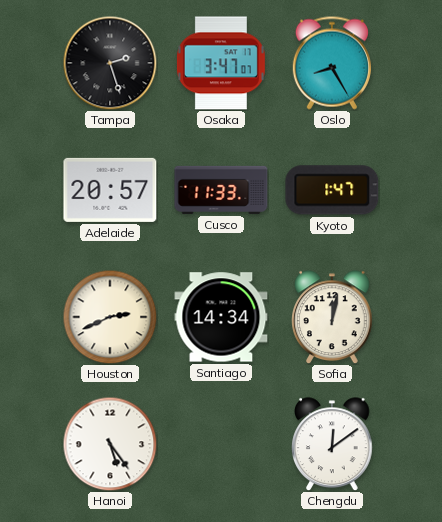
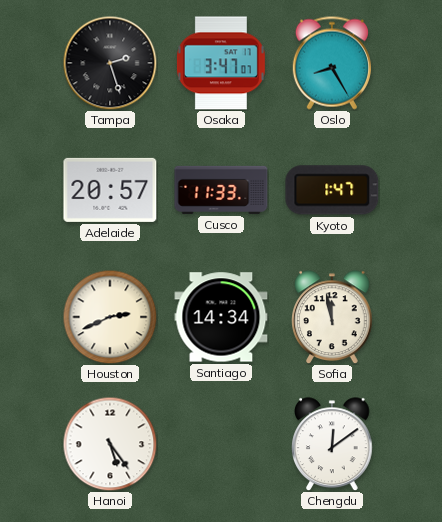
Sofia: 12:02 -> 11:58 (333, 317)
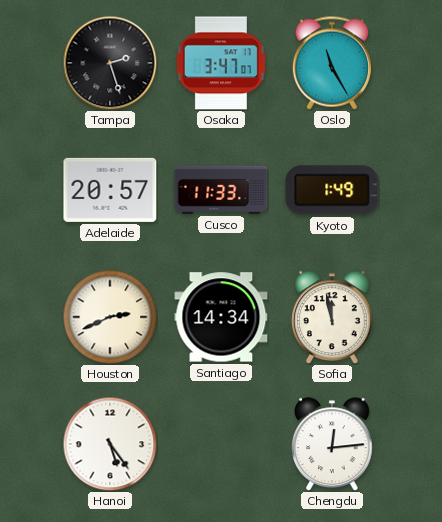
Oslo: 8:25 -> 11:25 (332, 63)
Kyoto: 1:47 -> 1:49 (332, 190)
Chengdu: 12:09 -> 12:14 (333, 444)
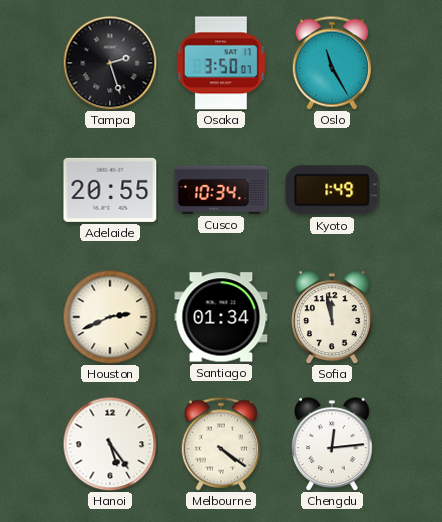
Osaka: 3:47 -> 3:50 (221, 63)
Adelaide: 20:57 -> 20:55 (110, 190)
Cusco: 11:33 -> 10:34 (221, 190)
Santiago: 14:34 -> 01:34 (221, 317)
Melbourne: none -> 4:21 (221, 444)
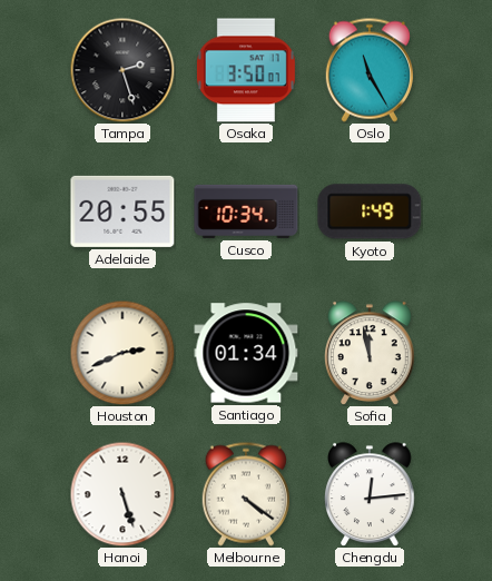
Hanoi: 5:24 -> 5:27 (122, 494)
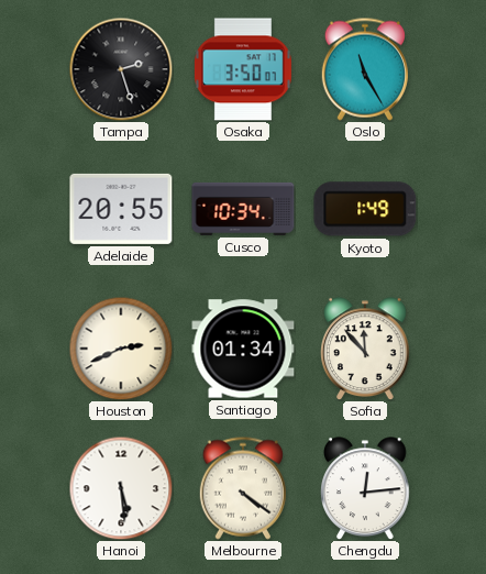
Sofia: 11:58 -> 11:53 (366, 349)
Hanoi: 5:27 -> 5:29 (121, 488)
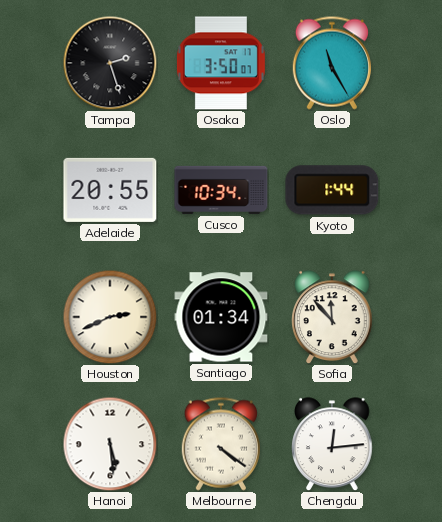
Kyoto: 1:49 -> 1:44 (332, 190)
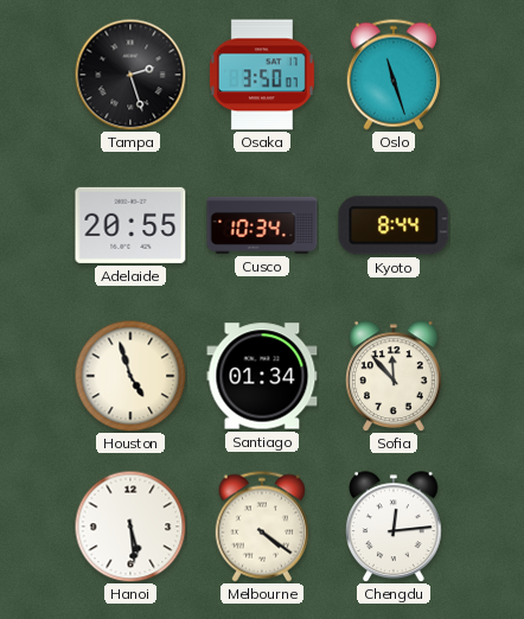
Oslo: 11:25 -> 11:27 (394, 75)
Kyoto: 1:44 -> 8:44 (394, 225)
Houston: 2:41 -> 4:57 (130, 376)
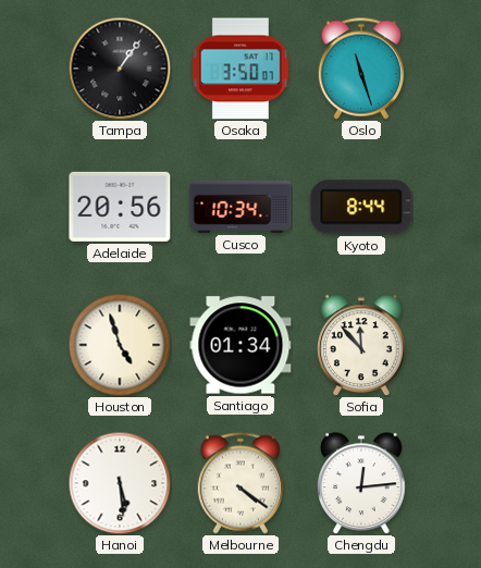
Tampa: 2:27 -> 1:06 (120, 69)
Adelaide: 20:55 -> 20:56 (120, 207)
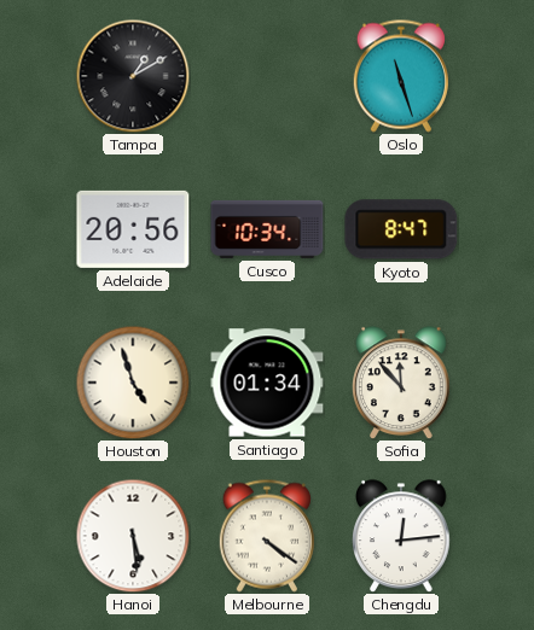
Tampa: 1:06 -> 1:10 (133, 76)
Osaka: 3:50 -> none (240, 69)
Kyoto: 8:44 -> 8:47 (401, 229)
